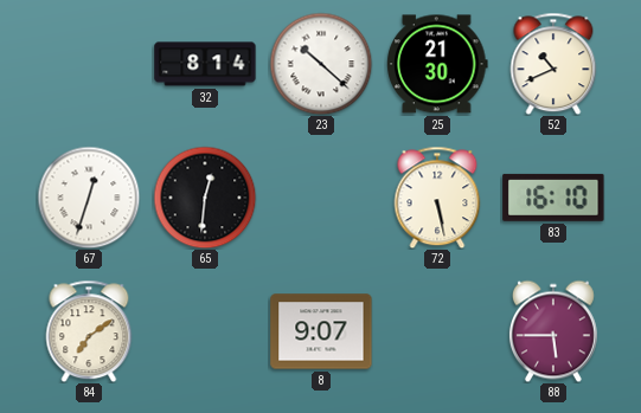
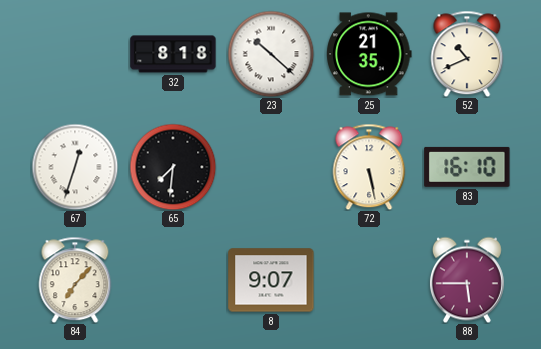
32: 8:14 -> 8:18 (173, 54)
25: 21:30 -> 21:35 (369, 54)
65: 12:31 -> 7:31 (173, 167)
84: 7:09 -> 7:07 (75, 280)
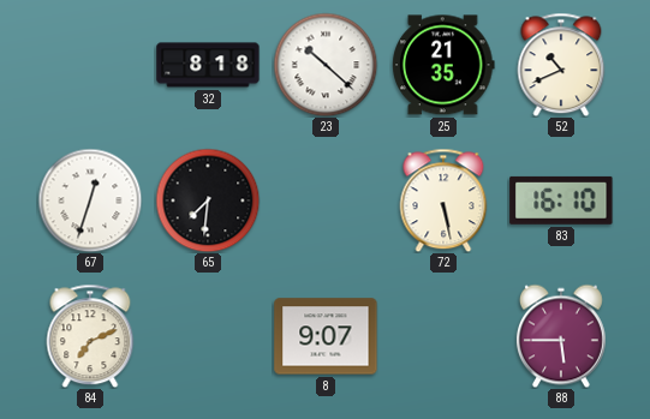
84: 7:07 -> 7:11 (90, 336)
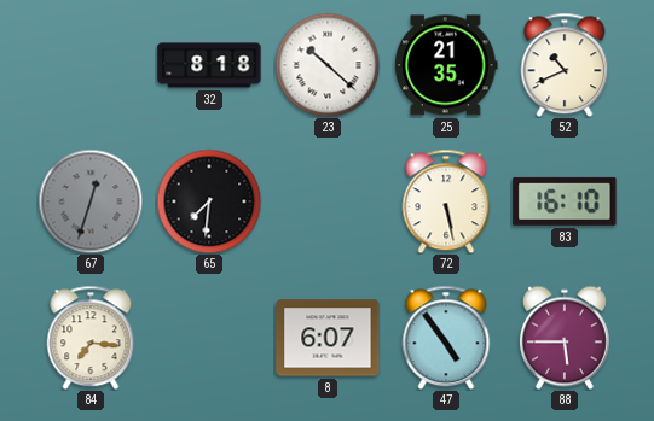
67 dial: white -> grey (91, 201)
84: 7:11 -> 7:16 (91, 338)
8: 9:07 -> 6:07 (328, 338)
47: none -> 4:54 (446, 338)
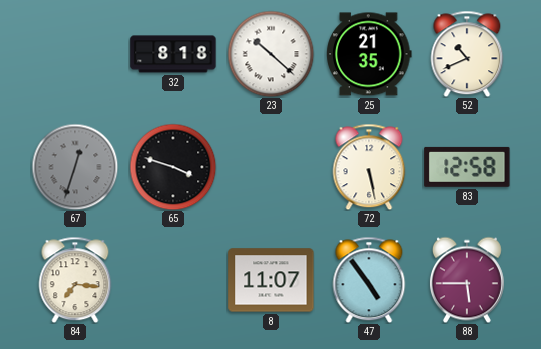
65: 7:31 -> 3:48 (173, 167)
83: 16:10 -> 12:58 (467, 167)
8: 6:07 -> 11:07 (271, 280)
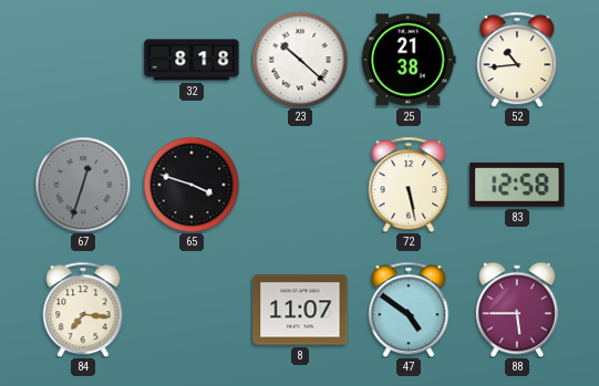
25: 21:35 -> 21:38 (409, 60)
52: 10:41 -> 10:44 (517, 60)
47: 4:54 -> 4:51 (409, 310)
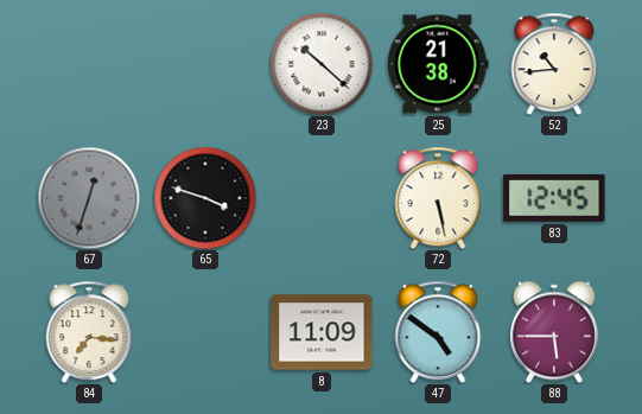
32: 8:18 -> none (192, 60)
83: 12:58 -> 12:45 (554, 198)
8: 11:07 -> 11:09 (322, 332)
